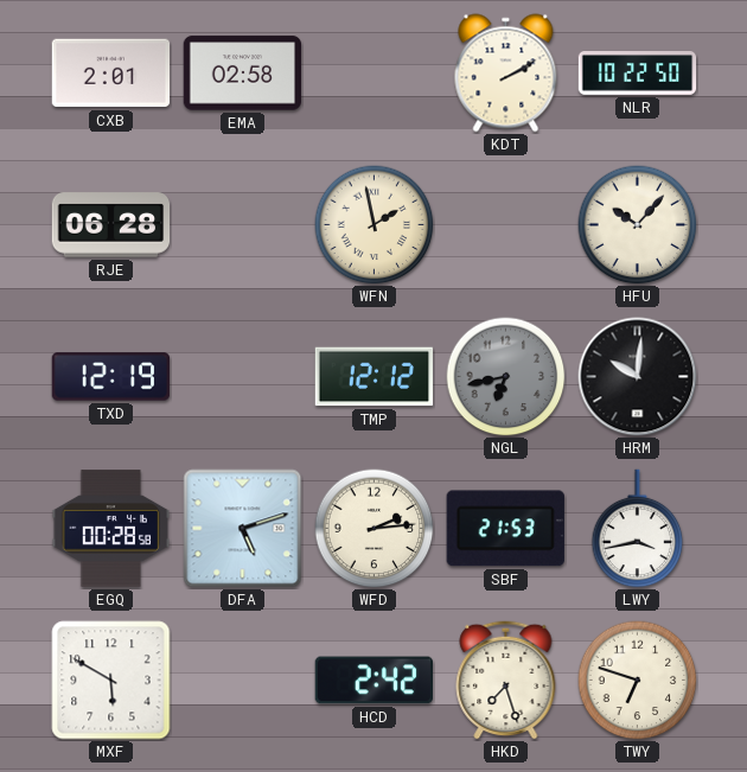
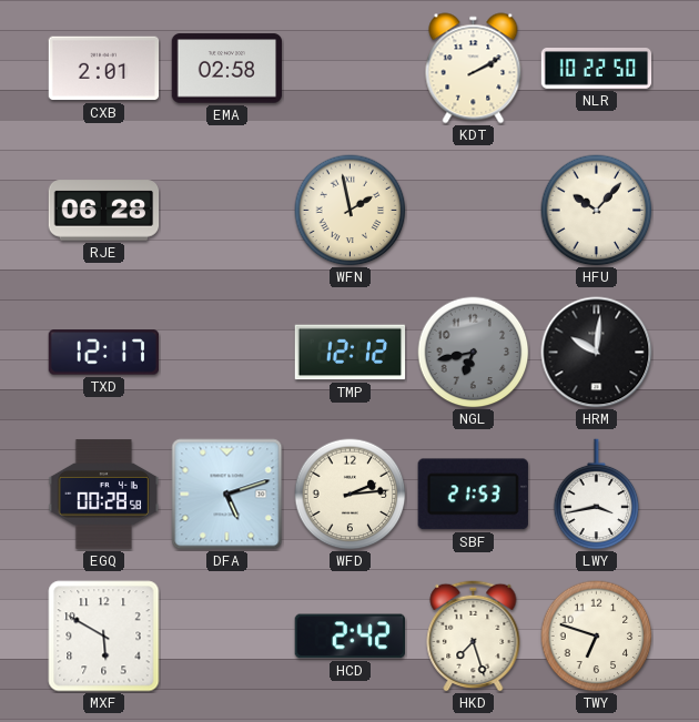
TXD: 12:19 -> 12:17 (104, 353)
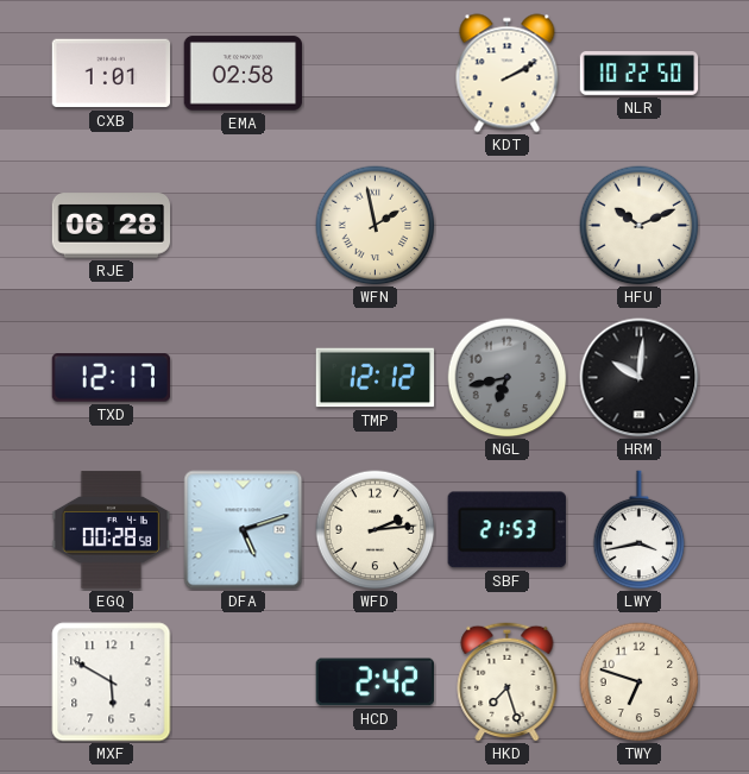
CXB: 2:01 -> 1:01 (112, 74)
HFU: 10:07 -> 10:11 (640, 226)
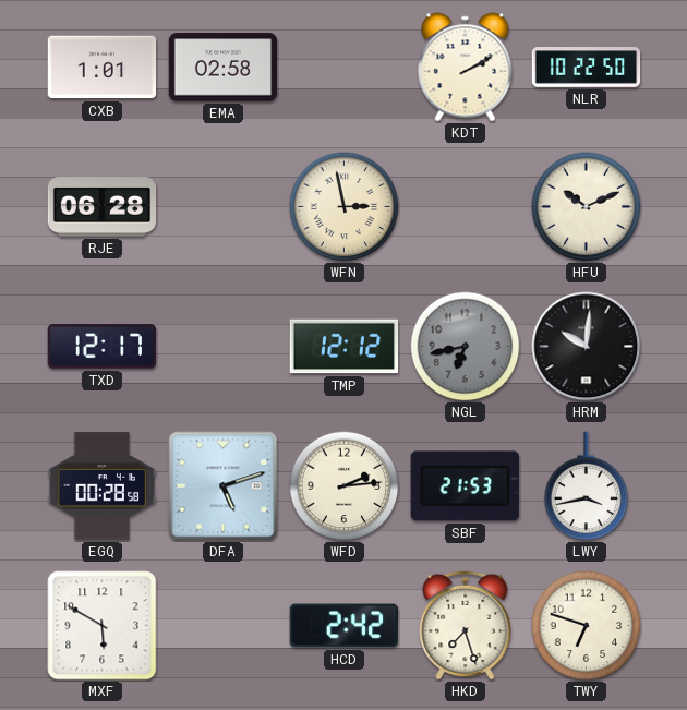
WFN: 1:58 -> 2:58 (345, 207)
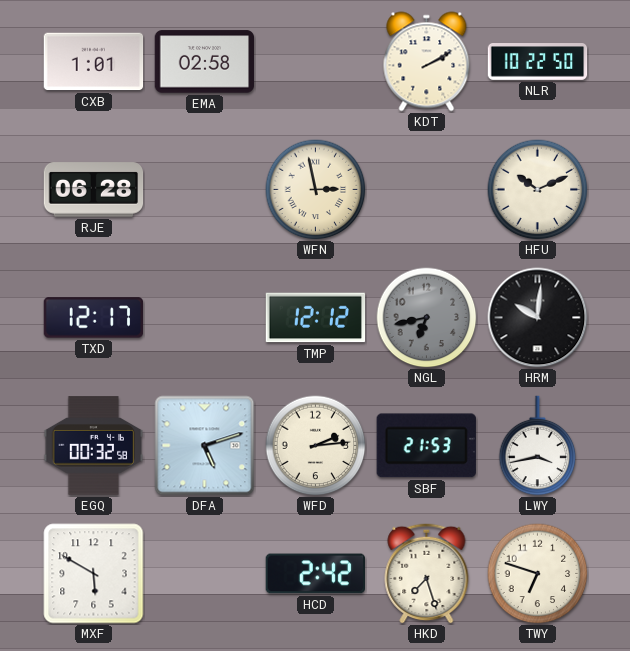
EGQ: 00:28 -> 00:32 (94, 446)
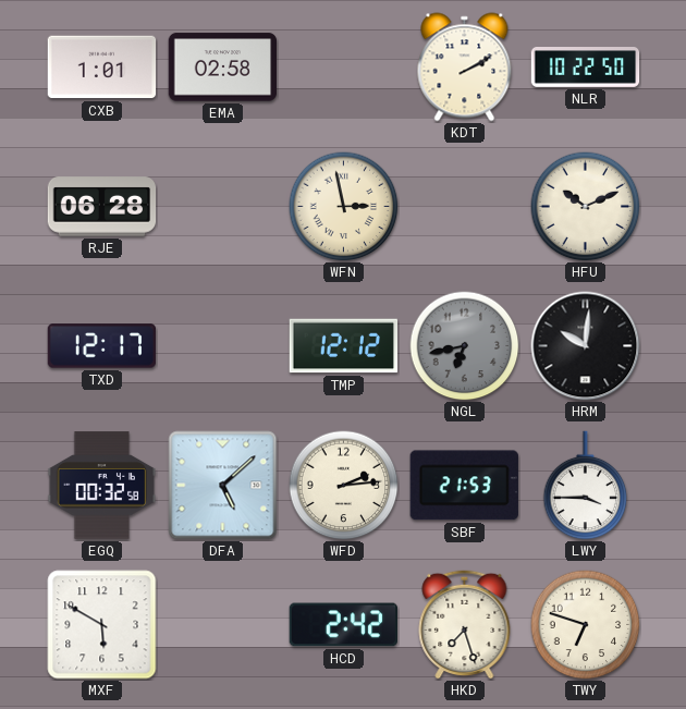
DFA: 5:12 -> 5:08 (223, 486)
LWY: 3:43 -> 3:45 (586, 486)
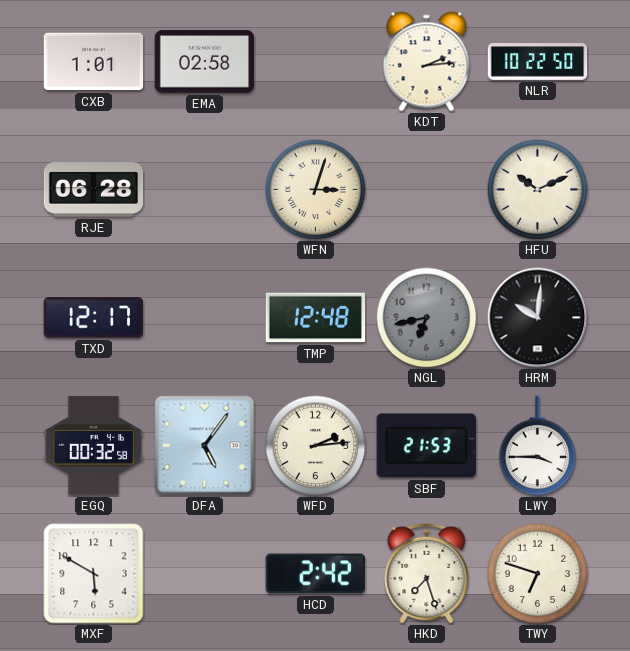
KDT: 2:10 -> 2:14 (427, 62)
WFN: 2:58 -> 3:03 (316, 190)
TMP: 12:12 -> 12:48 (316, 318)
DFA: 5:08 -> 5:06 (205, 446)
